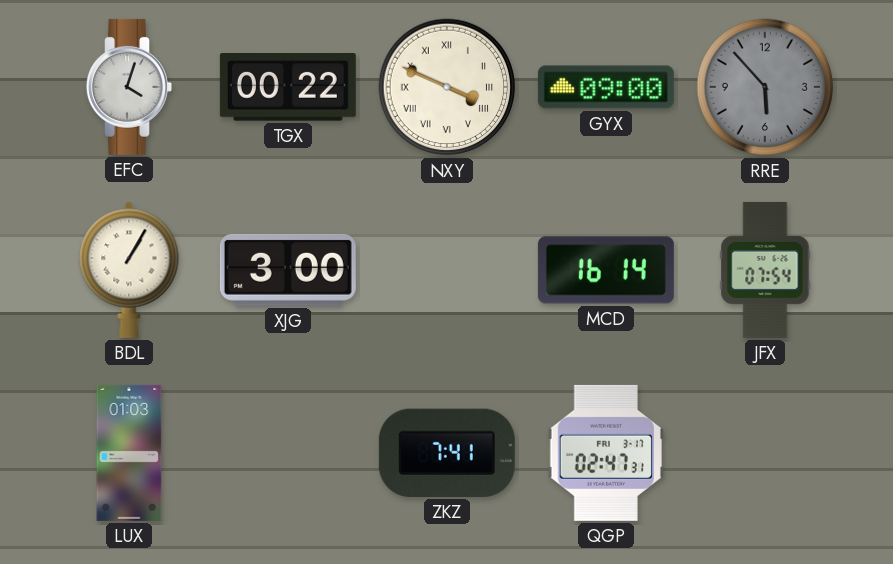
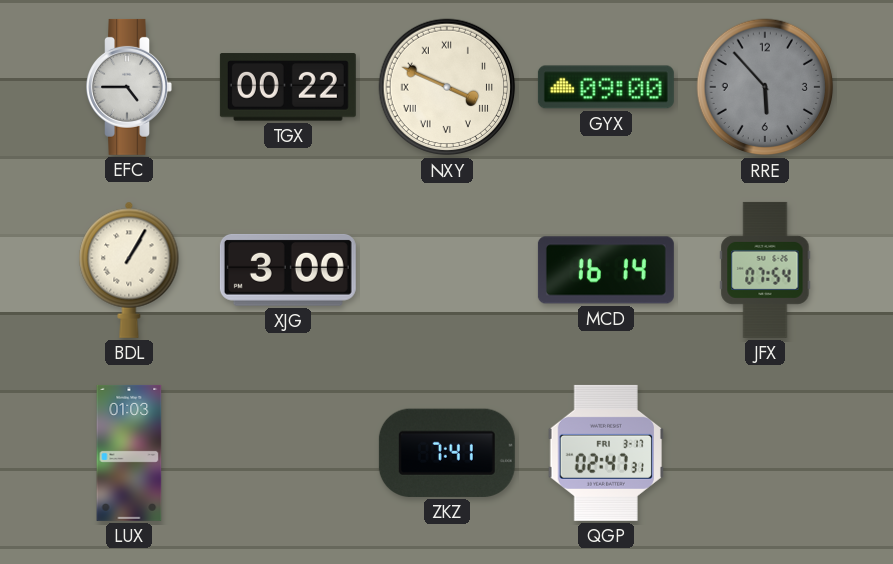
EFC: 4:03 -> 4:45 (129, 87)
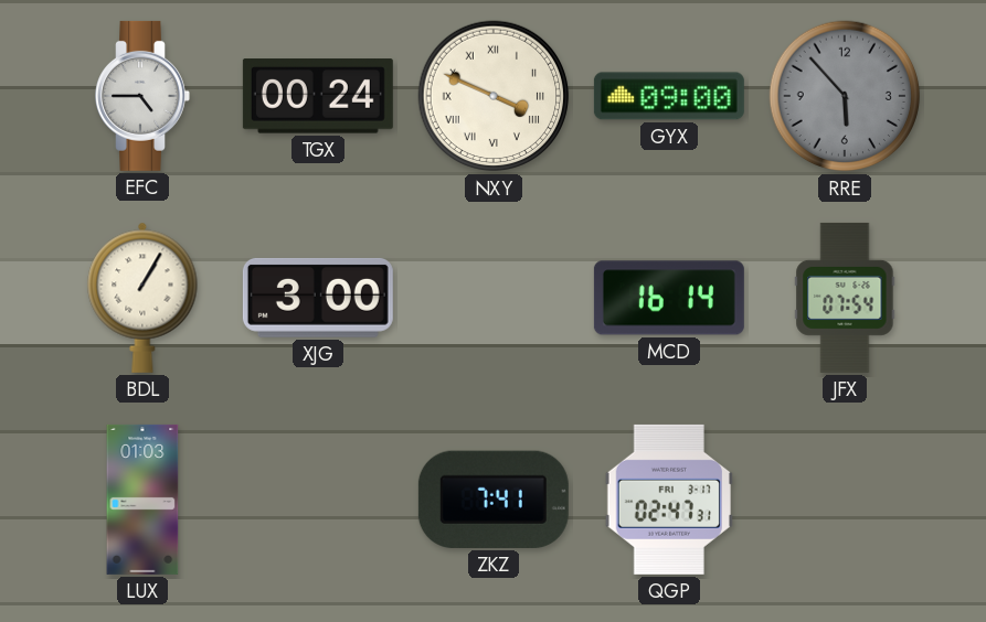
TGX: 00:22 -> 00:24 (318, 96)
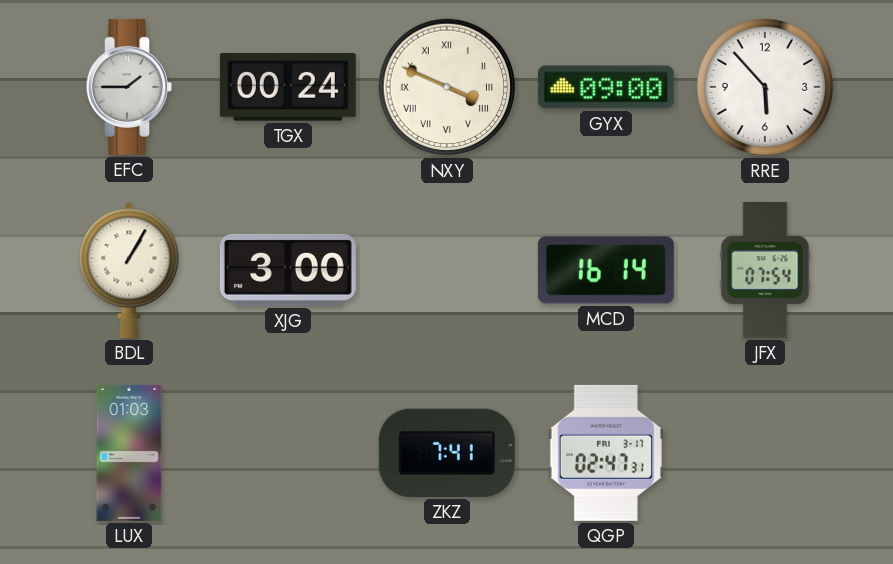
EFC: 4:45 -> 1:45 (129, 87)
RRE dial: grey -> white (765, 87)
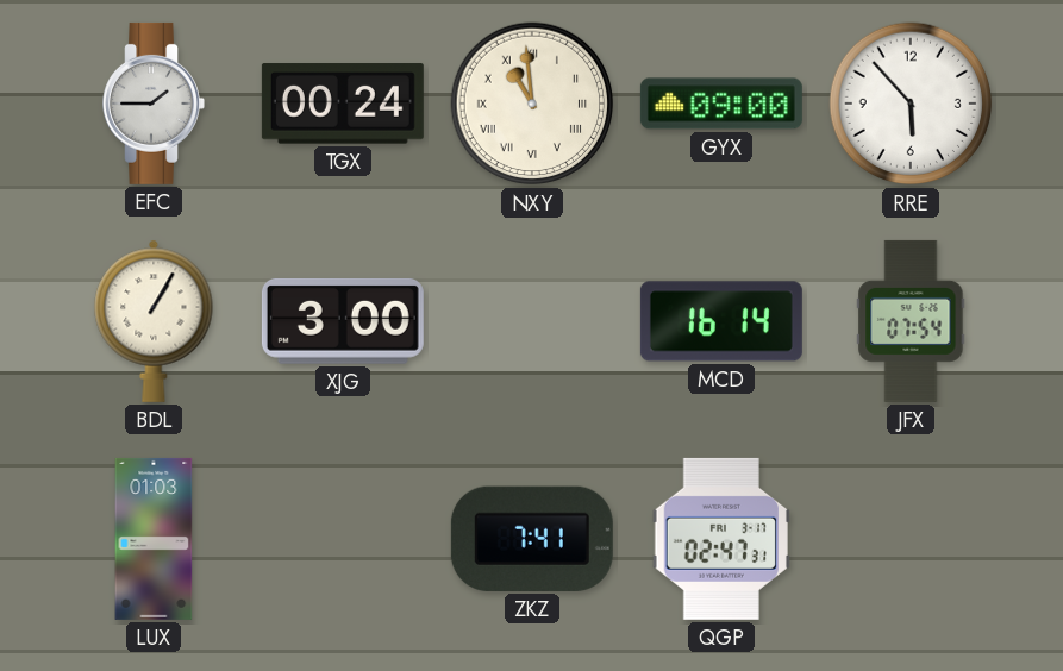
NXY: 3:49 -> 10:59 (532, 104)
